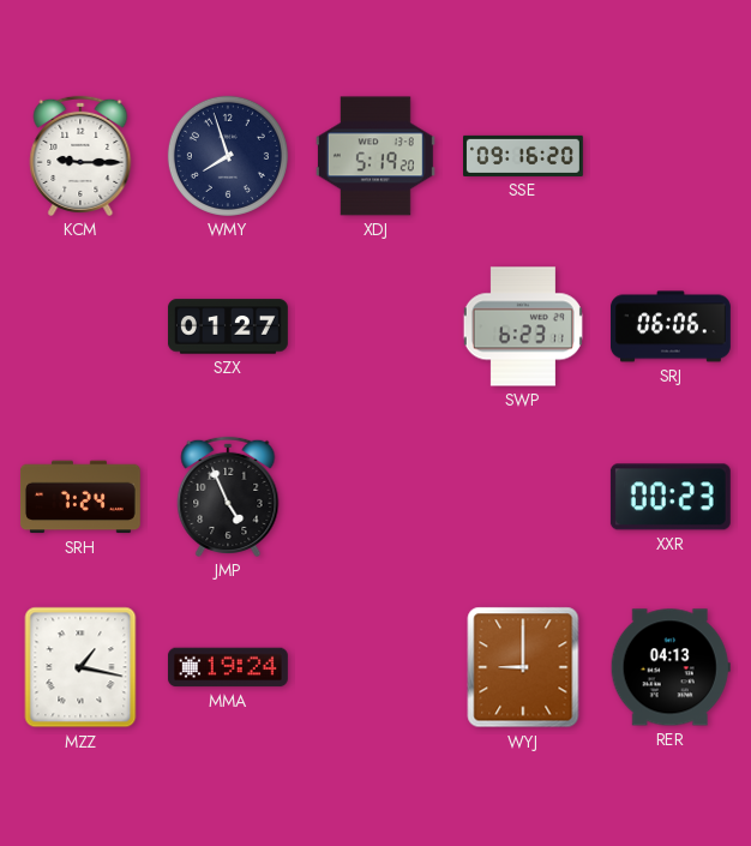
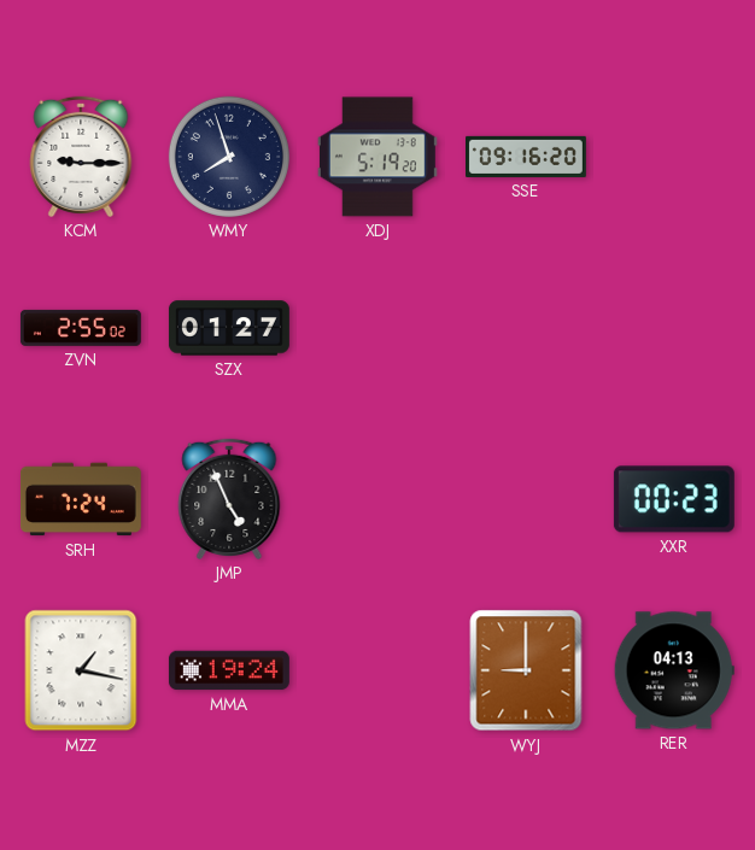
ZVN: none -> 2:55 (81, 328)
SWP: 6:23 -> none (523, 326)
SRJ: 06:06 -> none (671, 326)
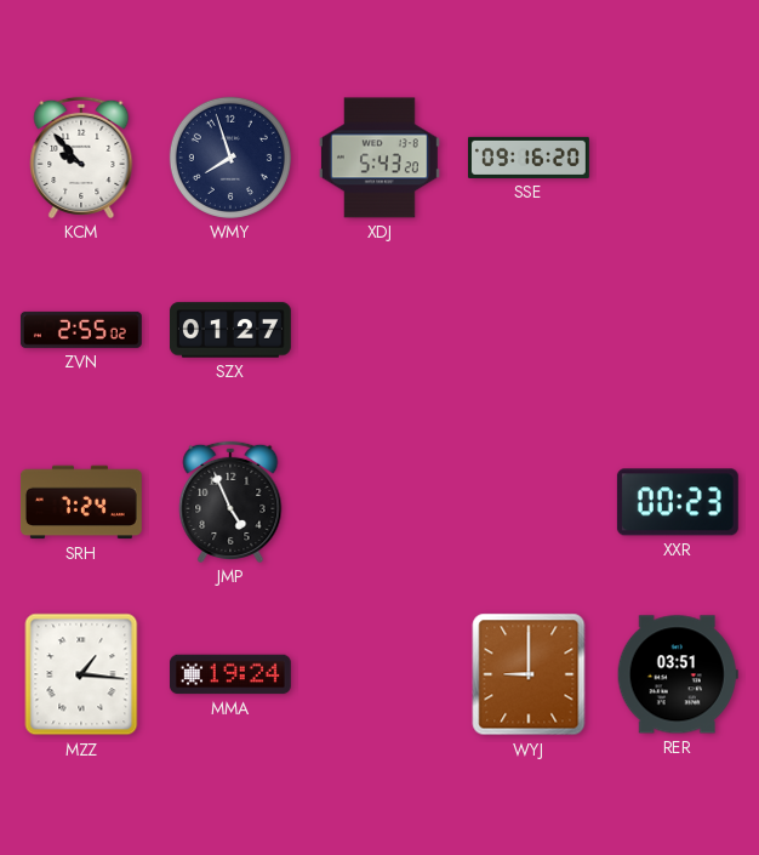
KCM: 9:15 -> 9:53 (81, 158)
XDJ: 5:19 -> 5:43 (379, 158)
MZZ: 1:17 -> 1:16 (81, 674)
RER: 04:13 -> 03:51 (678, 674)
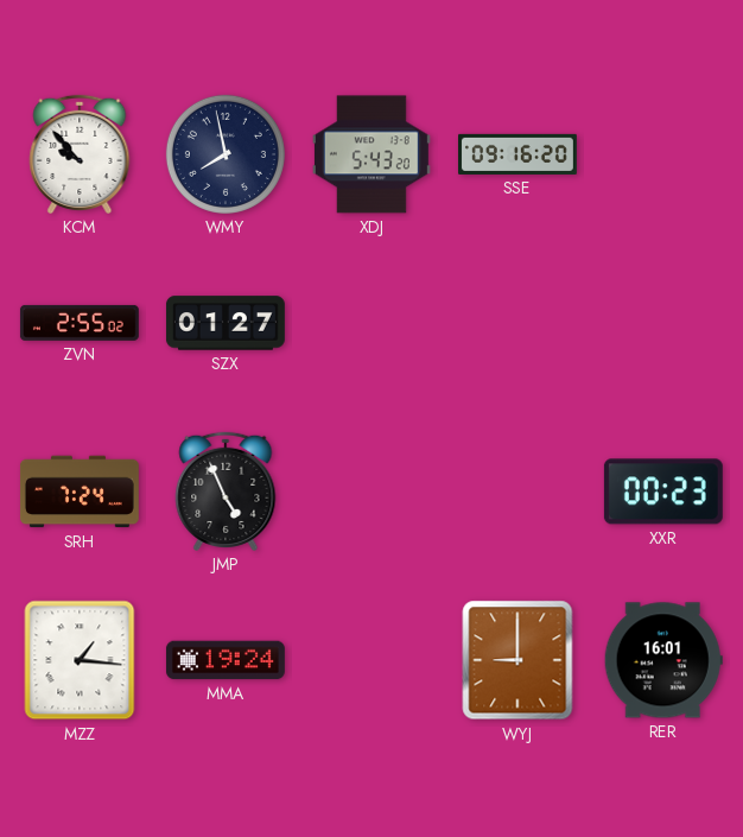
WMY: 7:57 -> 7:58 (226, 154)
RER: 03:51 -> 16:01 (663, 660)
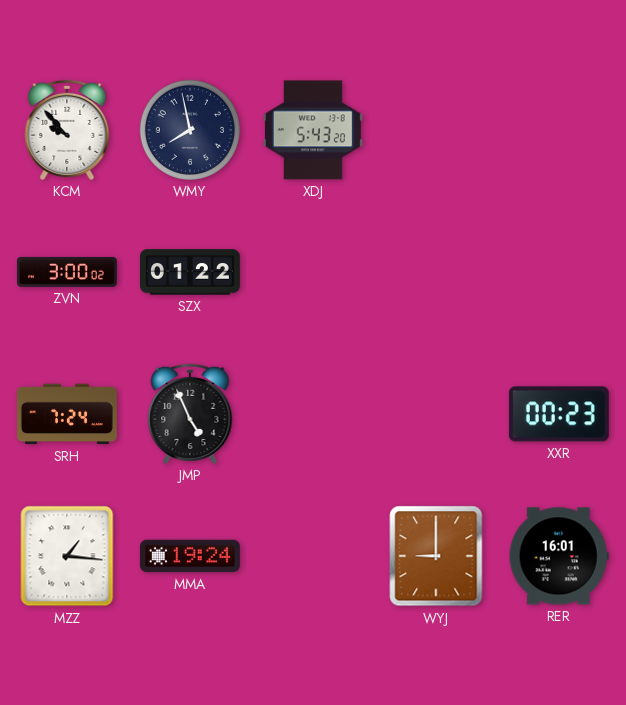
SSE: 09:16 -> none (519, 154)
ZVN: 2:55 -> 3:00 (67, 272)
SZX: 01:27 -> 01:22 (190, 272)
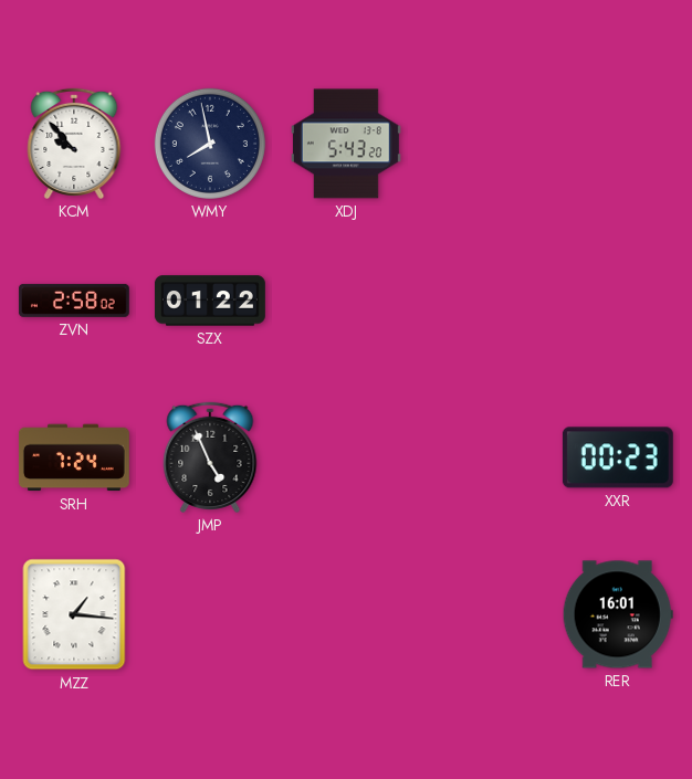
ZVN: 3:00 -> 2:58 (74, 301)
MMA: 19:24 -> none (190, 556)
WYJ: 9:00 -> none (436, 556)
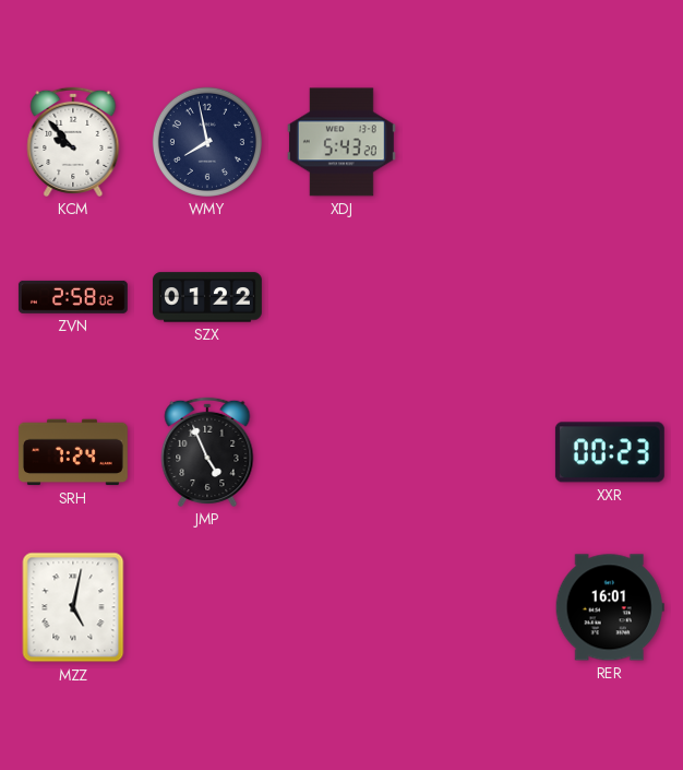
MZZ: 1:16 -> 5:02 (73, 607)
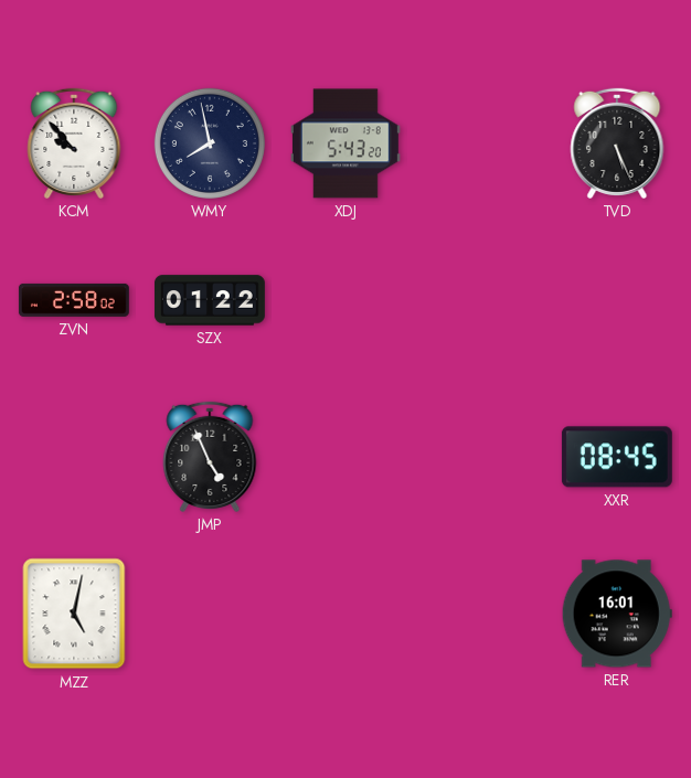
TVD: none -> 5:26 (617, 143)
SRH: 7:24 -> none (73, 452)
XXR: 00:23 -> 08:45 (617, 457)
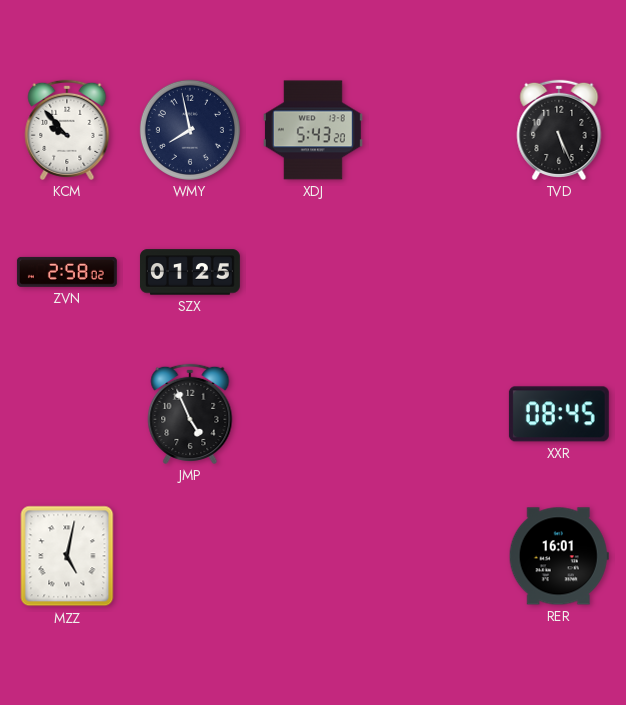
SZX: 01:22 -> 01:25 (190, 272)
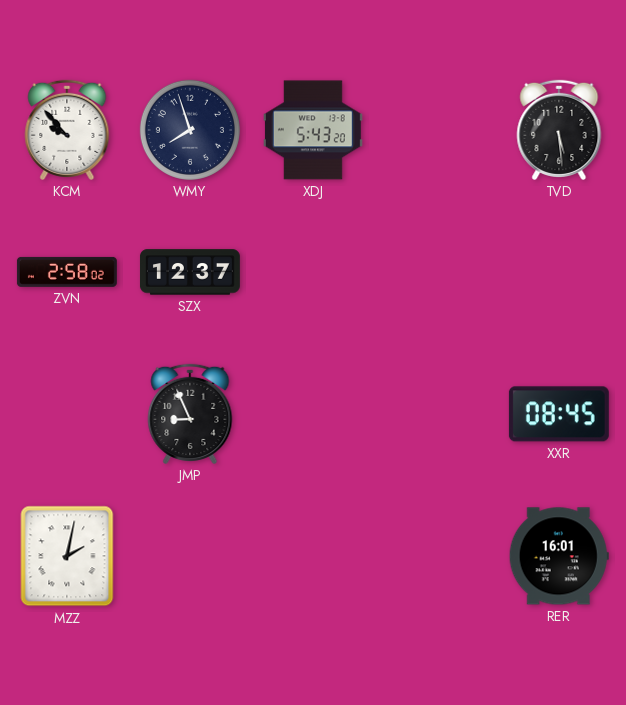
WMY: 7:58 -> 7:57 (190, 130)
TVD: 5:26 -> 5:29 (559, 130)
SZX: 01:25 -> 12:37 (190, 272)
JMP: 4:56 -> 8:56 (190, 414)
MZZ: 5:02 -> 2:02 (67, 556)
